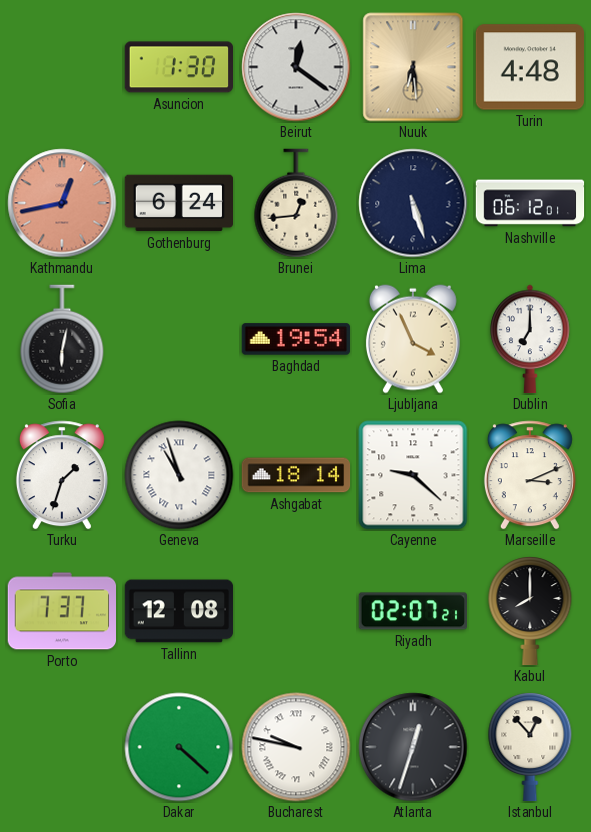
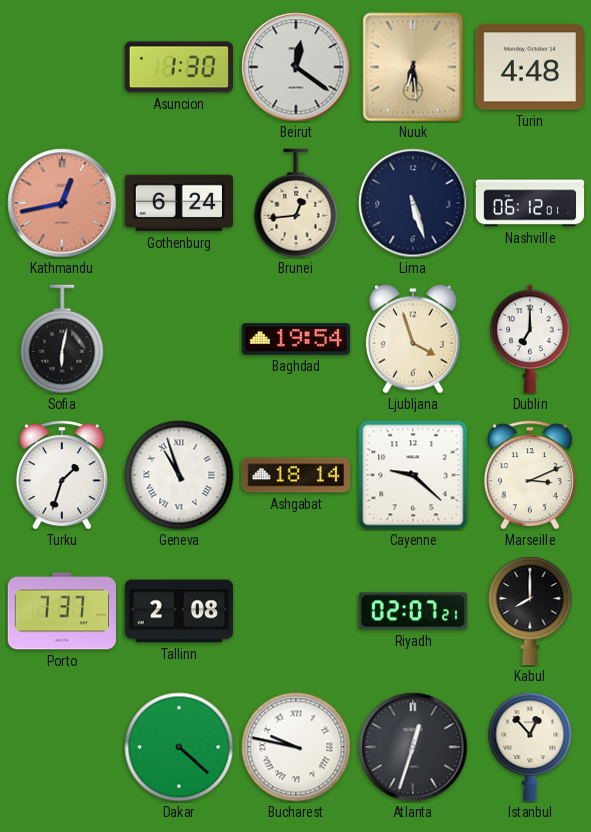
Ljubljana: 3:56 -> 3:57 (413, 339)
Tallinn: 12:08 -> 2:08 (179, 611)
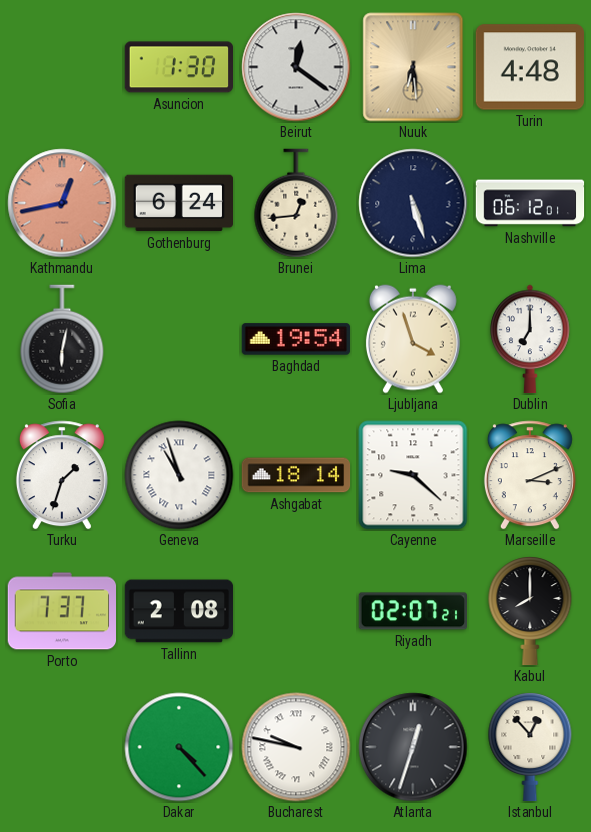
Dakar: 4:22 -> 4:23 (179, 747)
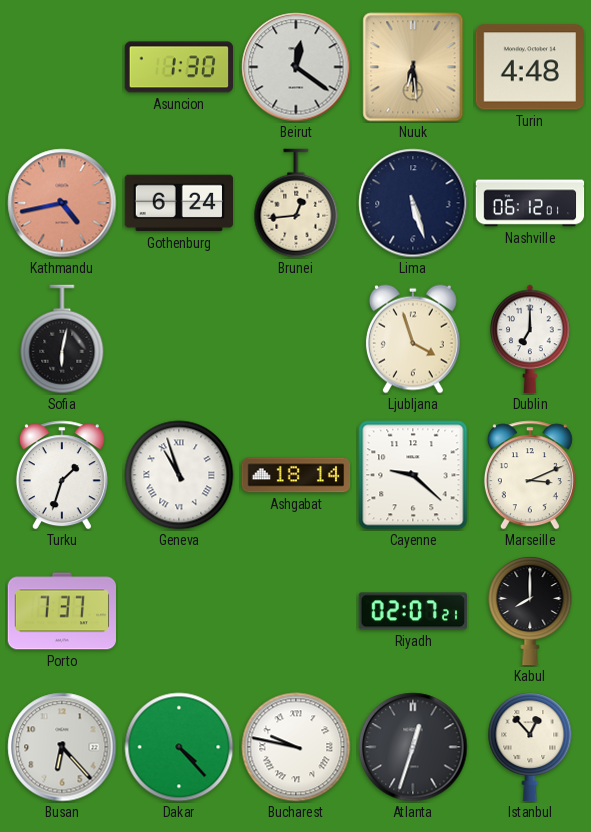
Kathmandu: 12:43 -> 4:43 (62, 203)
Baghdad: 19:54 -> none (296, 339)
Tallinn: 2:08 -> none (179, 611)
Busan: none -> 6:23 (62, 747)
